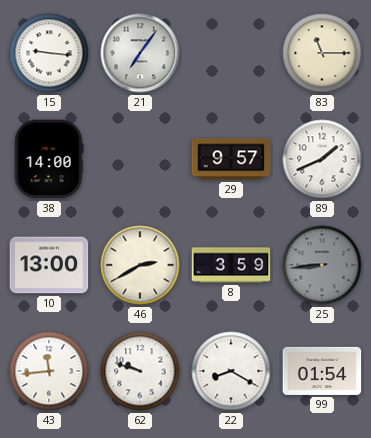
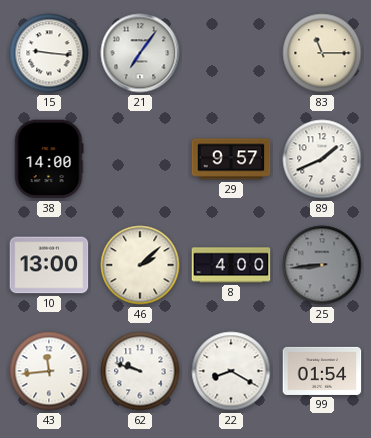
46: 2:40 -> 2:08 (140, 265)
8: 3:59 -> 4:00 (231, 265)
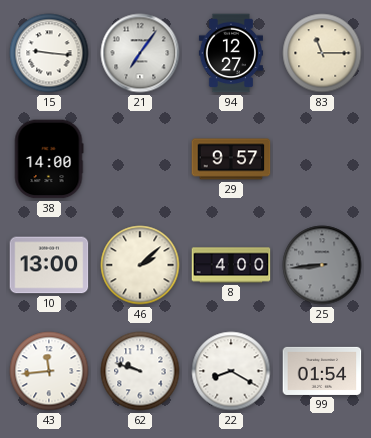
94: none -> 12:27 (231, 53)
89: 1:41 -> none (322, 159)
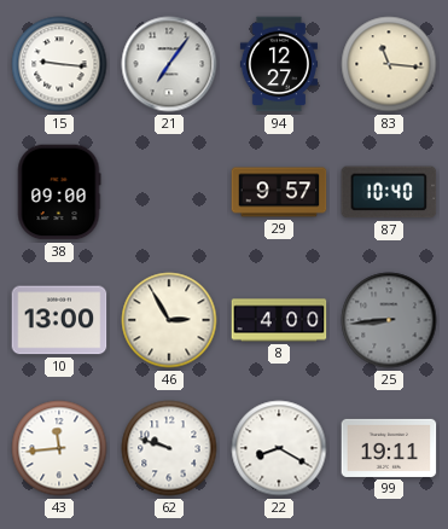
83: 11:15 -> 11:16 (389, 64)
38: 14:00 -> 09:00 (59, 192)
87: none -> 10:40 (389, 192)
46: 2:08 -> 2:55 (169, 320)
99: 01:54 -> 19:11 (389, 448)
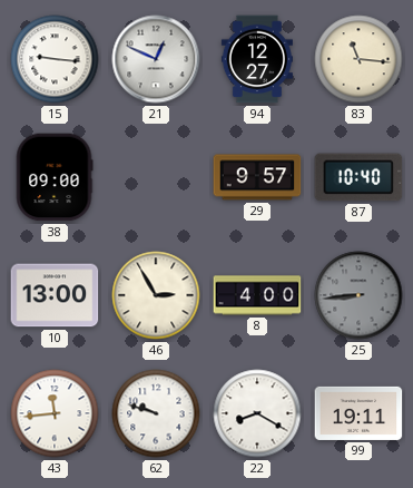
21: 7:06 -> 12:49 (156, 59)
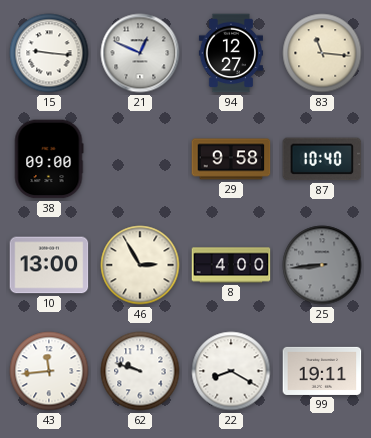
29: 9:57 -> 9:58 (231, 159)
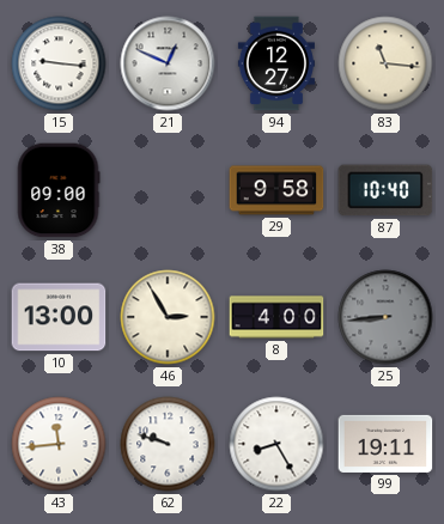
22: 8:20 -> 8:25 (276, 444)
